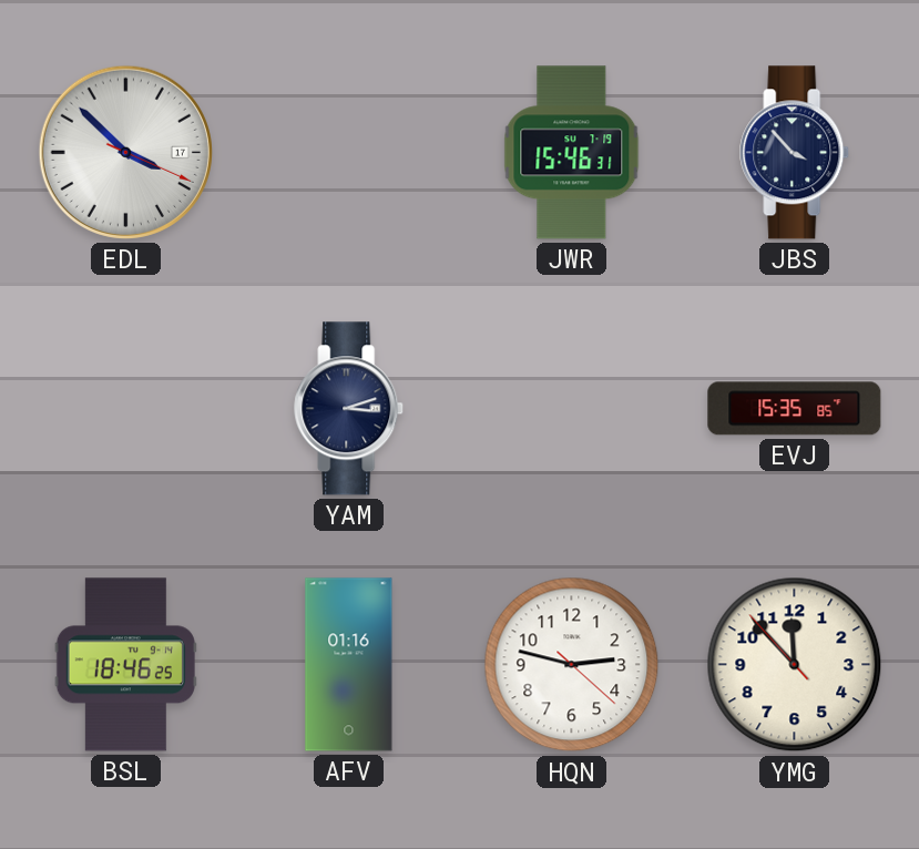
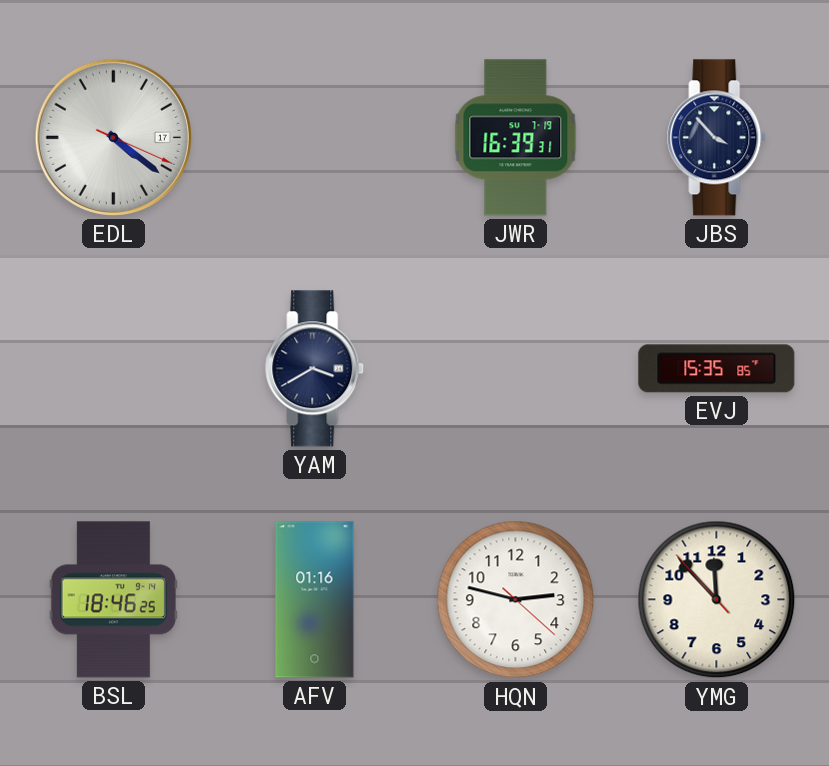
EDL: 3:52 -> 4:21 (113, 137)
JWR: 15:46 -> 16:39 (516, 138)
YAM: 3:12 -> 3:40 (315, 369)
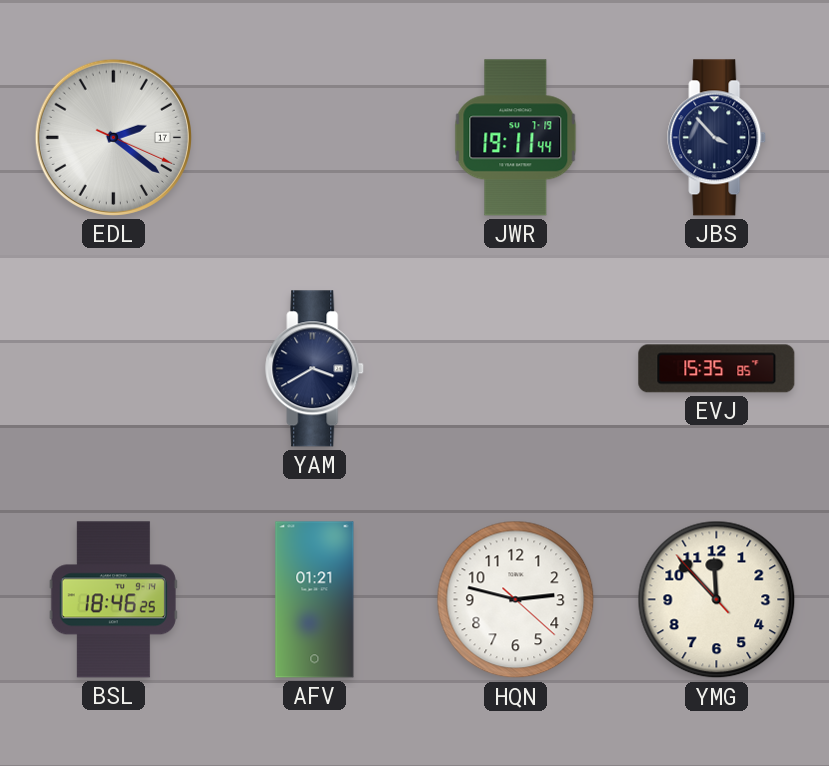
EDL: 4:21 -> 2:21 (113, 137)
JWR: 16:39 -> 19:11 (516, 138)
AFV: 01:16 -> 01:21 (315, 600)
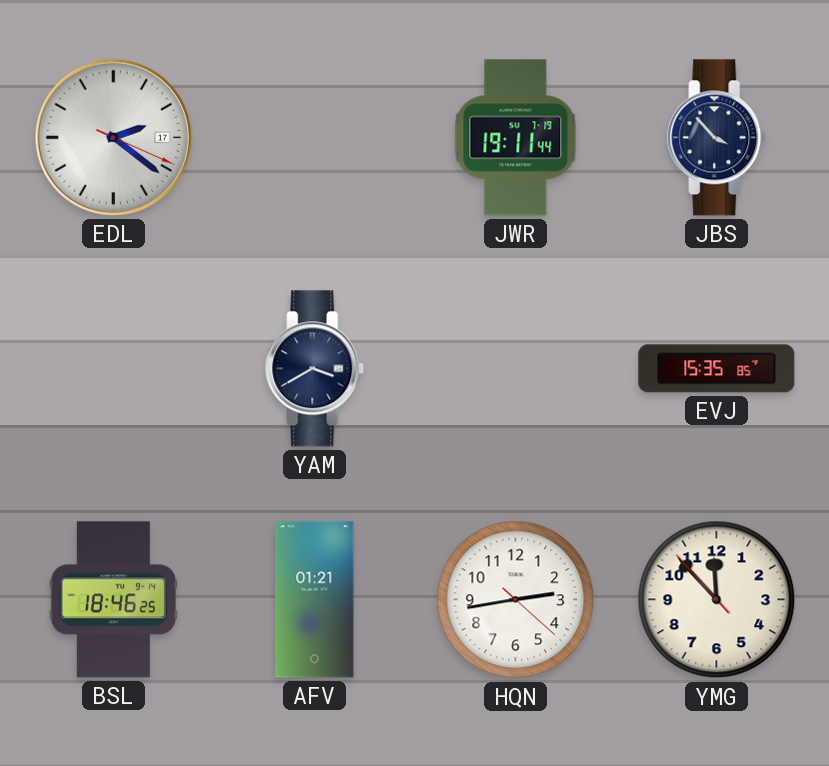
HQN: 2:47 -> 2:43 (516, 600)
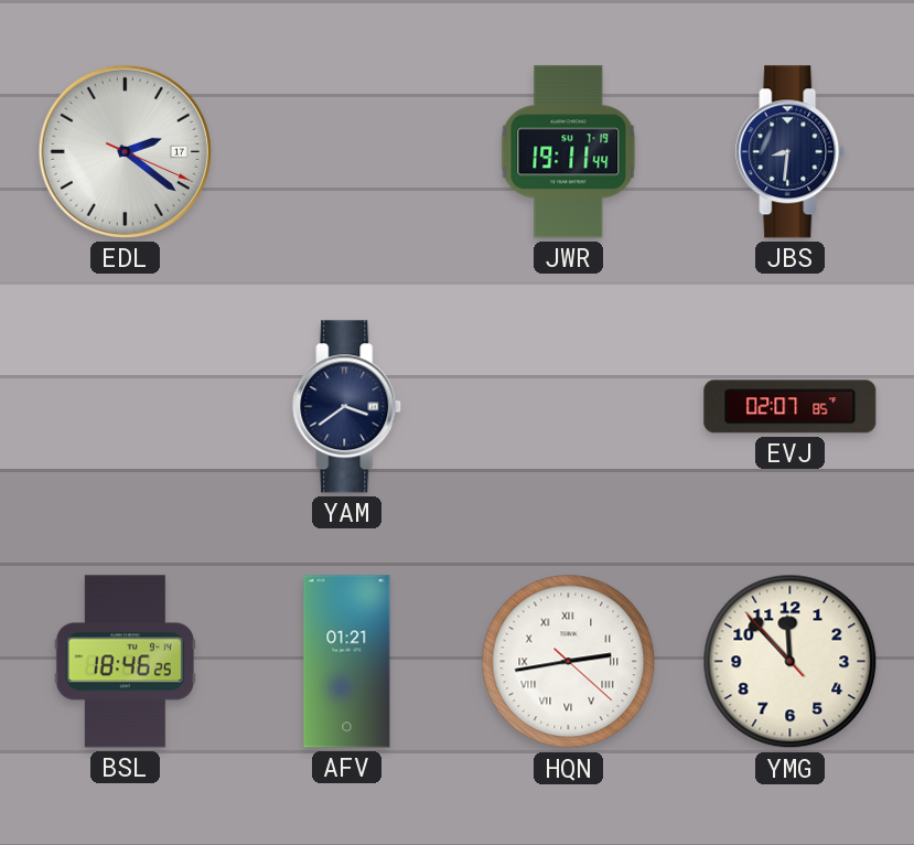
JBS: 3:53 -> 8:31 (791, 152)
YAM: 3:40 -> 3:39 (347, 407)
EVJ: 15:35 -> 02:07 (791, 407)
HQN numerals: Arabic -> Roman (569, 662)
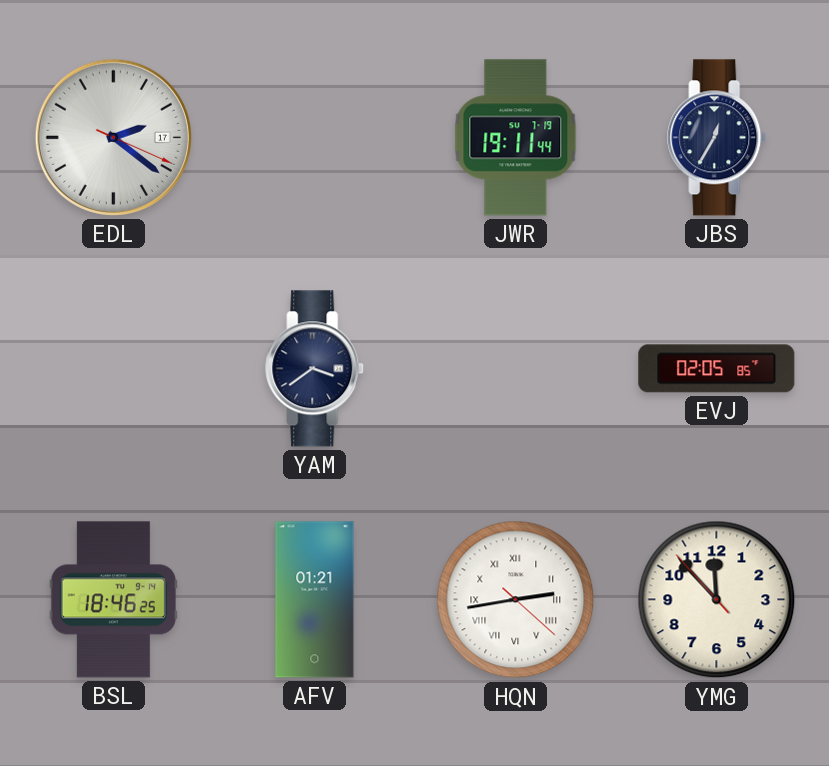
JBS: 8:31 -> 12:35 (717, 138)
EVJ: 02:07 -> 02:05 (717, 369)
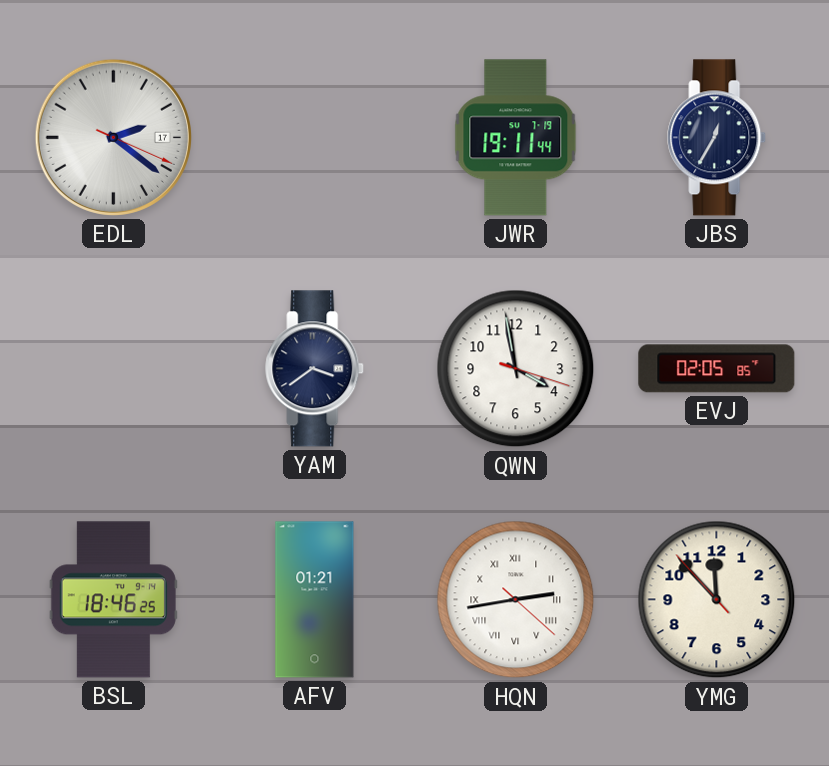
QWN: none -> 3:58 (516, 369)
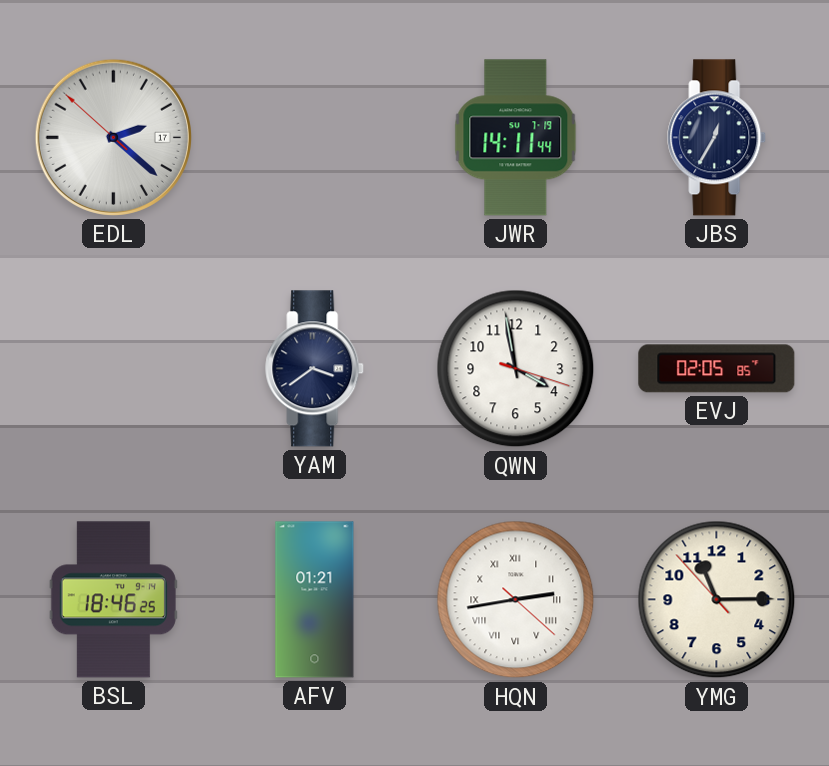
EDL: 2:21:19 -> 2:21:52 (113, 137)
JWR: 19:11 -> 14:11 (516, 138)
YMG: 11:52 -> 11:14 (717, 600)
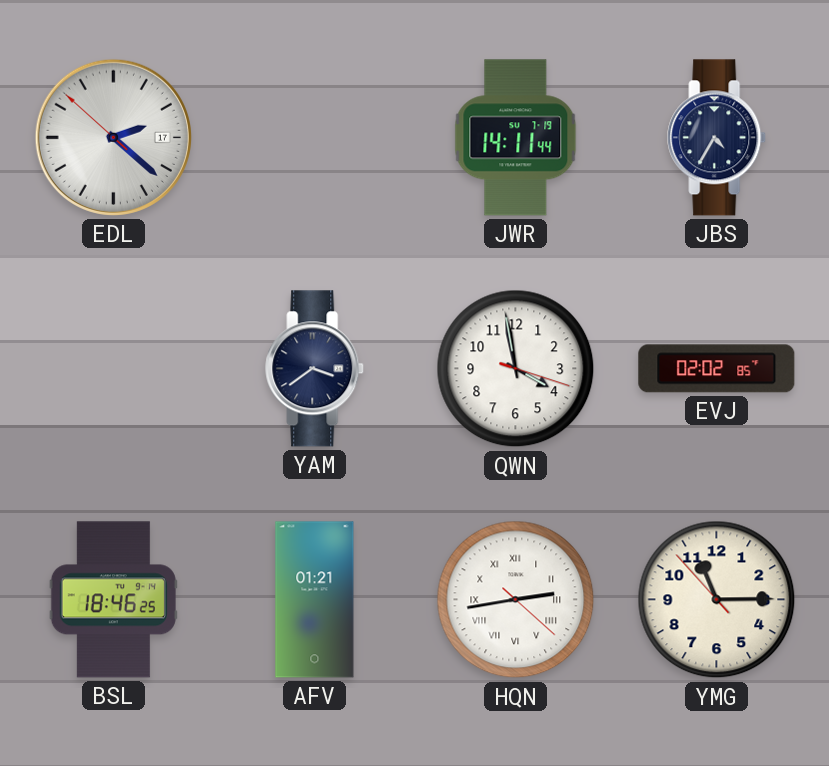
JBS: 12:35 -> 4:35 (717, 138)
EVJ: 02:05 -> 02:02 (717, 369)
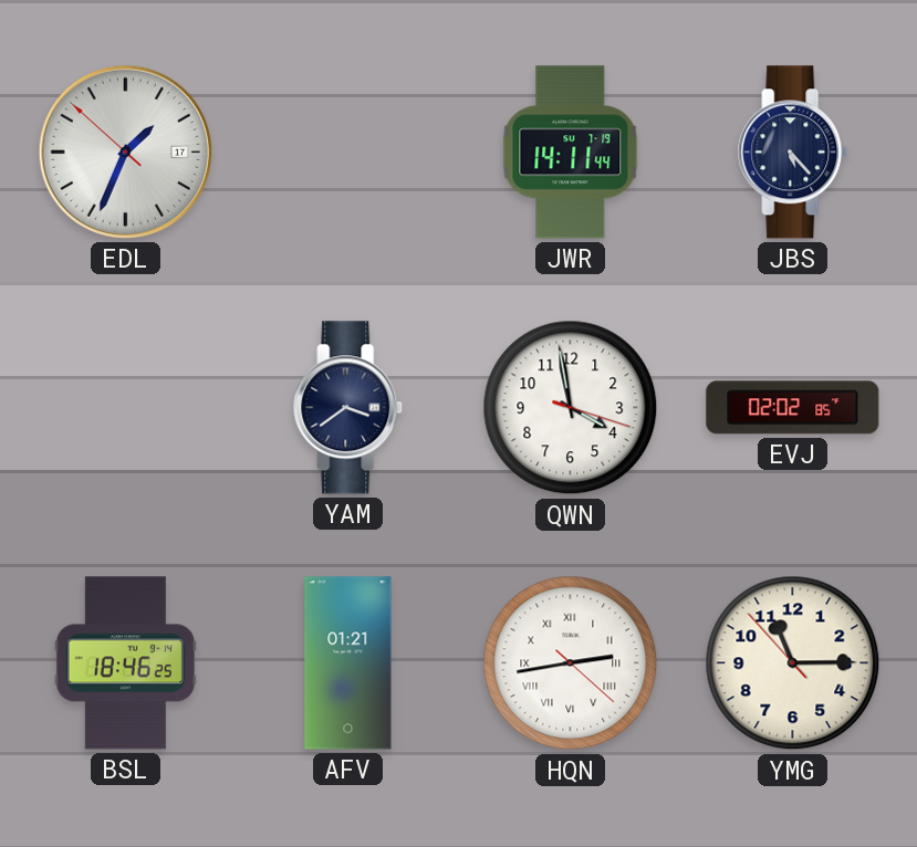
EDL: 2:21 -> 1:33 (125, 151)
JBS: 4:35 -> 5:23 (793, 153)
